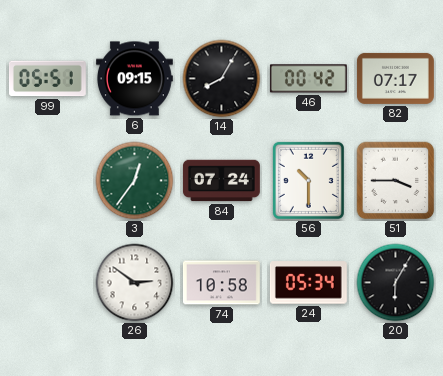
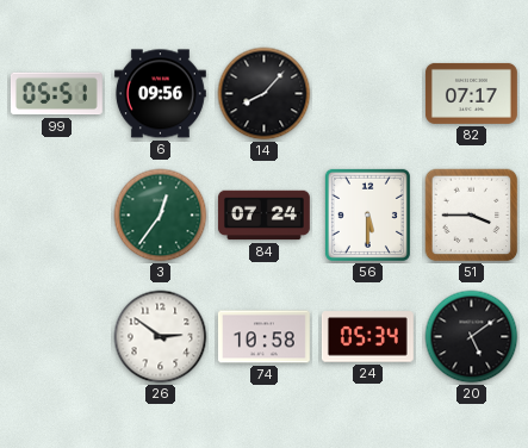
6: 09:15 -> 09:56 (160, 94)
14: 8:05 -> 8:07 (265, 94)
46: 00:42 -> none (308, 79)
56: 10:30 -> 5:30 (367, 214)
20: 6:05 -> 5:09 (472, 337)
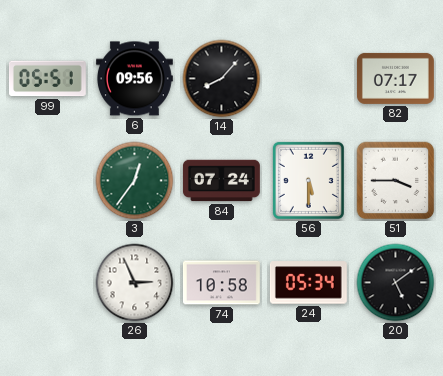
26: 2:51 -> 2:56 (135, 283)
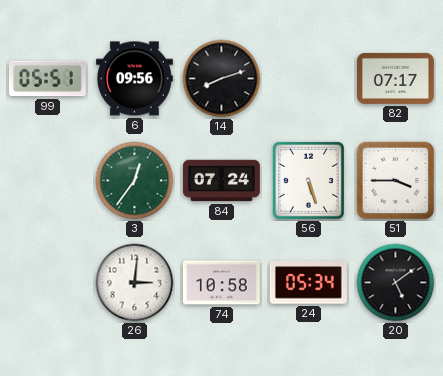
14: 8:07 -> 8:12 (222, 79)
56: 5:30 -> 5:27 (308, 180)
26: 2:56 -> 3:01 (135, 283)
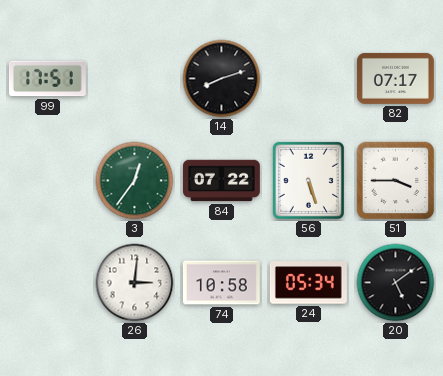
99: 05:51 -> 17:51 (47, 79)
6: 09:56 -> none (134, 79)
84: 07:24 -> 07:22 (221, 181)
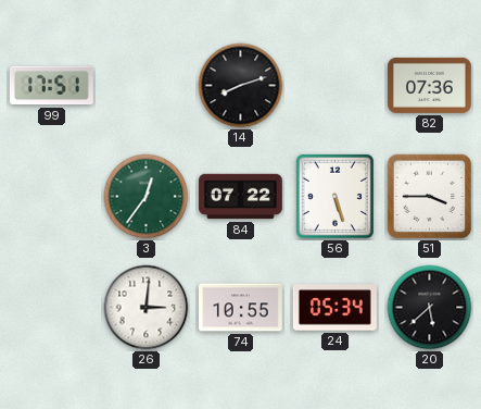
82: 07:17 -> 07:36 (429, 85)
74: 10:58 -> 10:55 (240, 308)
20: 5:09 -> 5:38 (430, 308)
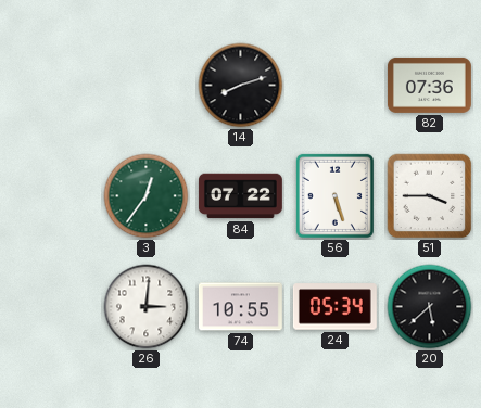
99: 17:51 -> none (51, 86)
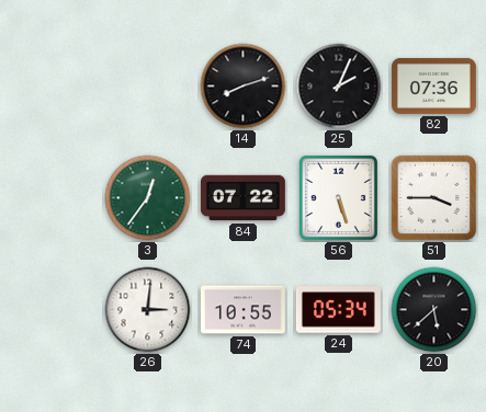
25: none -> 2:04 (339, 87)
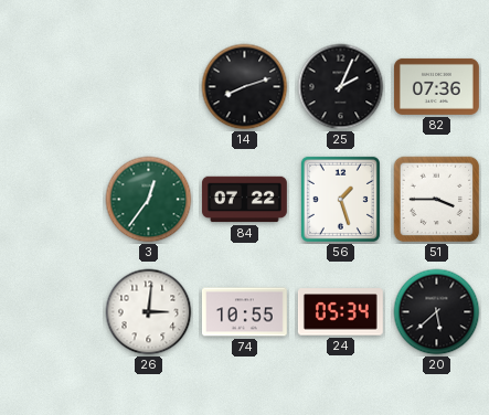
56: 5:27 -> 1:27 (340, 199)
